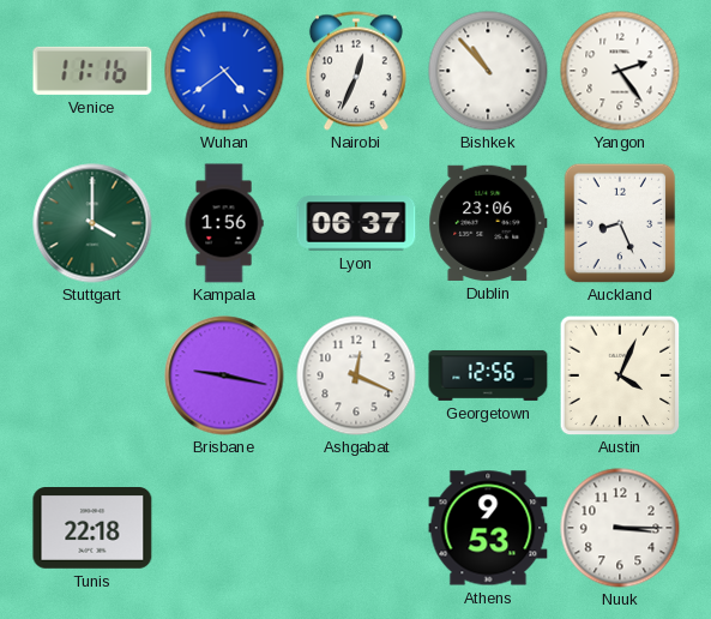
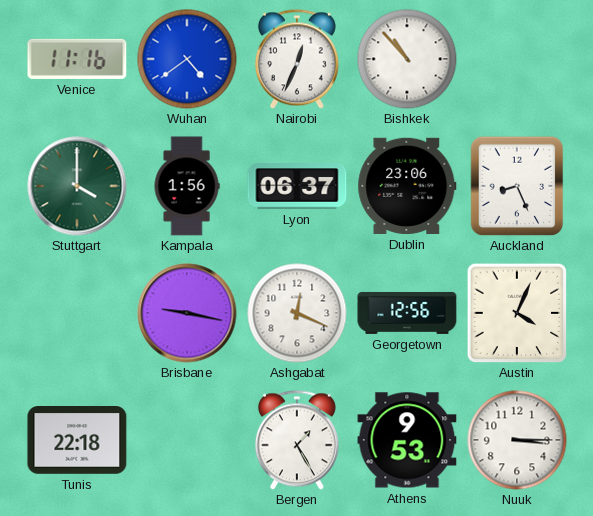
Yangon: 2:24 -> none (620, 71)
Bergen: none -> 1:25 (297, 440)
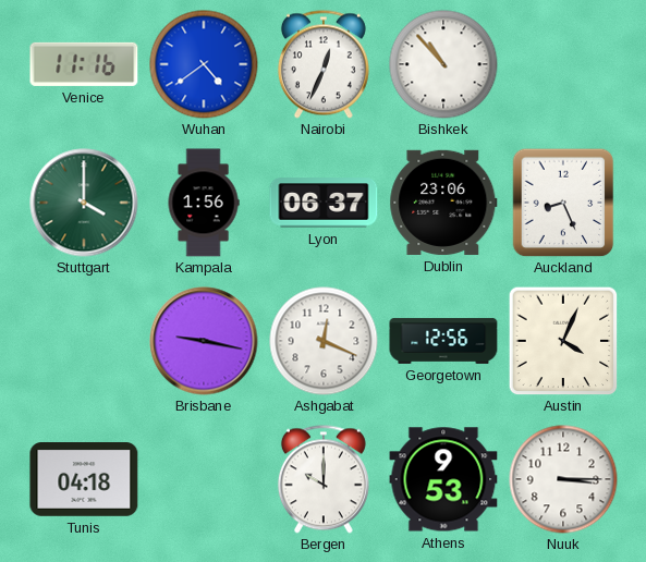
Tunis: 22:18 -> 04:18 (84, 480)
Bergen: 1:25 -> 10:00 (324, 479)
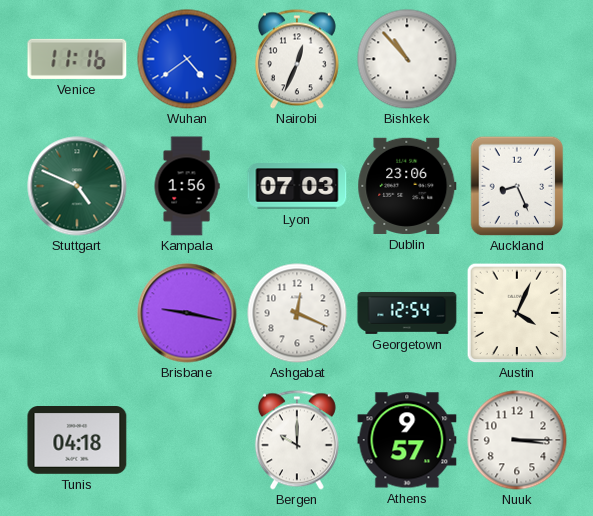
Stuttgart: 4:00 -> 4:49 (77, 186)
Lyon: 06:37 -> 07:03 (297, 186)
Georgetown: 12:56 -> 12:54 (407, 313)
Athens: 9:53 -> 9:57 (407, 440)
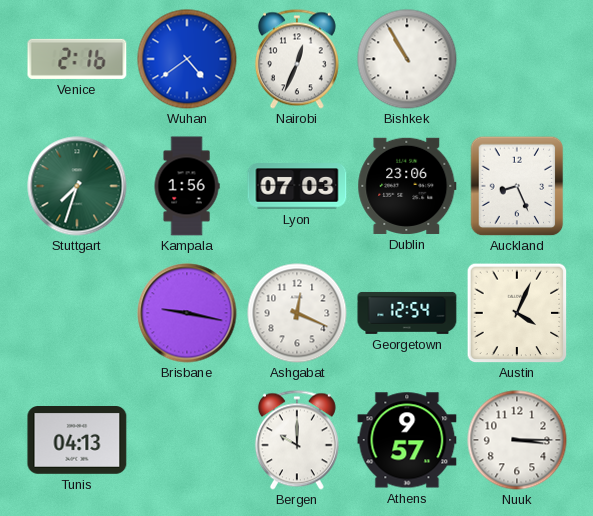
Venice: 11:16 -> 2:16 (77, 59)
Bishkek: 10:53 -> 10:55 (407, 59)
Stuttgart: 4:49 -> 7:33 (77, 186)
Tunis: 04:18 -> 04:13 (77, 441)
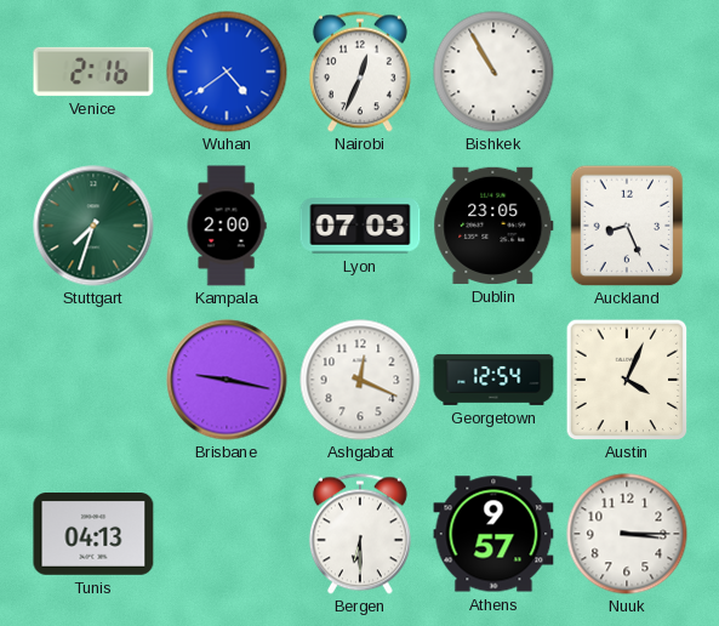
Kampala: 1:56 -> 2:00 (227, 226)
Dublin: 23:06 -> 23:05 (493, 226)
Bergen: 10:00 -> 6:30 (360, 534)
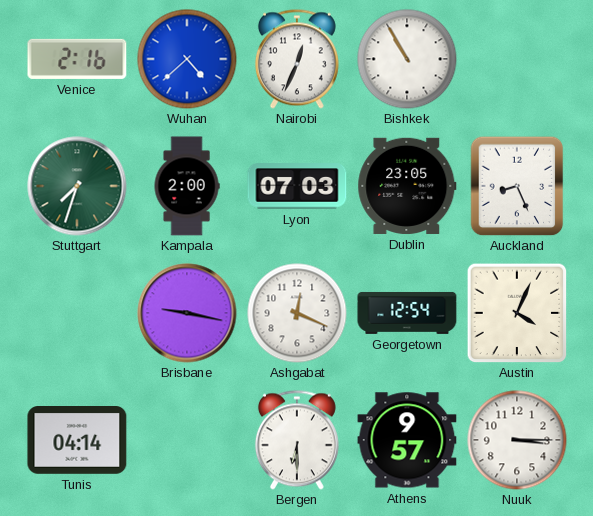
Wuhan: 4:39 -> 4:38 (187, 59)
Tunis: 04:13 -> 04:14 (77, 441)
